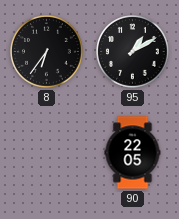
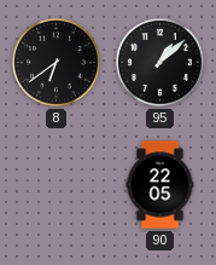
8: 6:36 -> 6:39 (57, 63)
95: 1:10 -> 1:08 (160, 63)
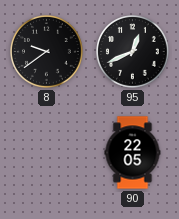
8: 6:39 -> 9:39 (47, 52)
95: 1:08 -> 12:41 (133, 52)
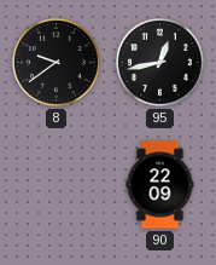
95: 12:41 -> 12:43 (160, 63)
90: 22:05 -> 22:09 (160, 185)
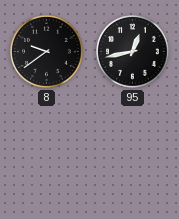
90: 22:09 -> none (160, 185)
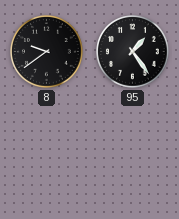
95: 12:43 -> 1:24 (133, 52)
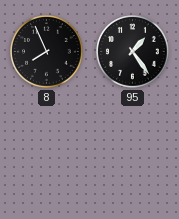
8: 9:39 -> 7:56 (47, 52)
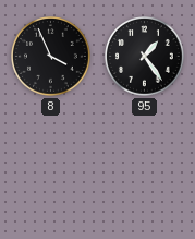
8: 7:56 -> 3:56 (51, 57)
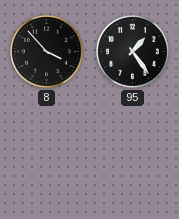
8: 3:56 -> 3:53 (47, 52)
